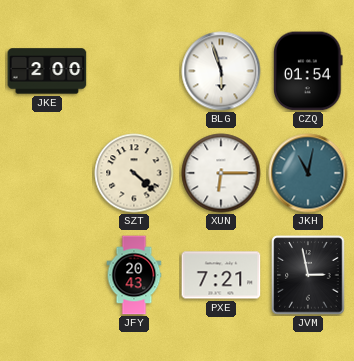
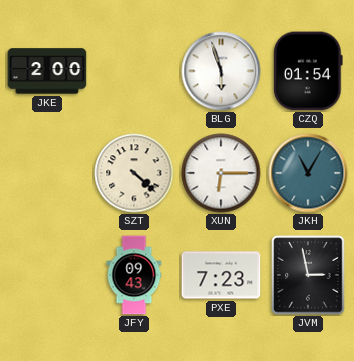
JKH: 11:02 -> 11:05 (308, 173)
JFY: 20:43 -> 09:43 (134, 275)
PXE: 7:21 -> 7:23 (221, 275)
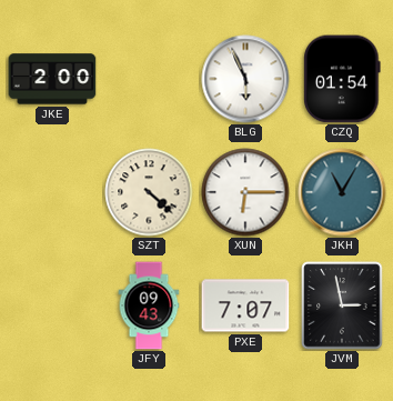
BLG: 5:57 -> 5:56 (245, 79)
PXE: 7:23 -> 7:07 (245, 305)
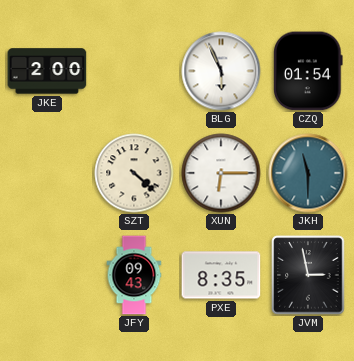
JKH: 11:05 -> 11:30 (308, 173)
PXE: 7:07 -> 8:35 (221, 275)
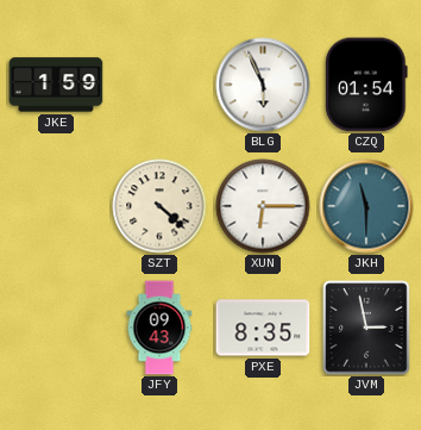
JKE: 2:00 -> 1:59 (56, 85)
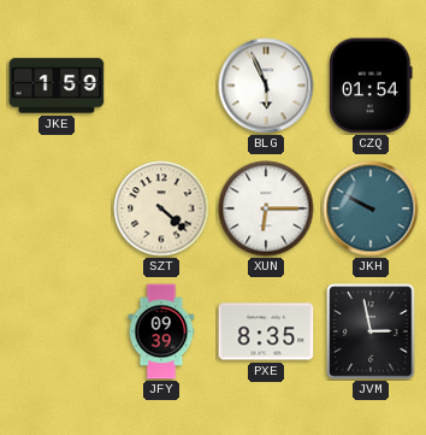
JKH: 11:30 -> 9:50 (371, 208)
JFY: 09:43 -> 09:39 (161, 331)
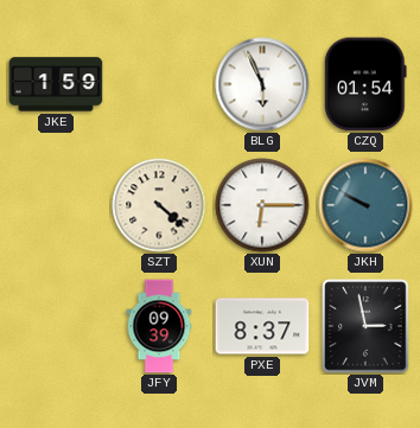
PXE: 8:35 -> 8:37 (262, 326)
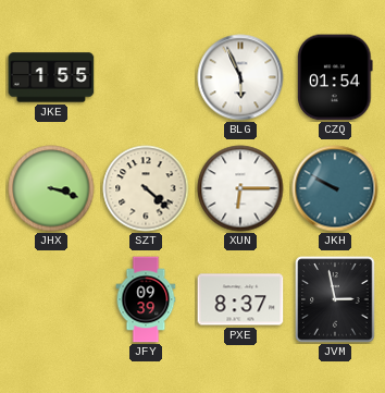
JKE: 1:59 -> 1:55 (51, 77)
JHX: none -> 3:18 (51, 188)
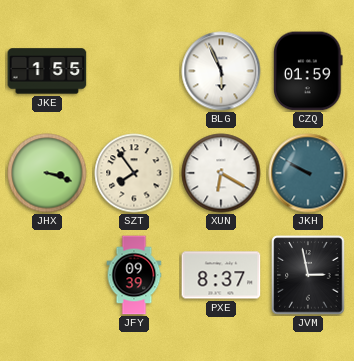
CZQ: 01:54 -> 01:59 (308, 71)
SZT: 4:22 -> 7:54 (134, 173)
XUN: 6:15 -> 6:20 (221, 173)
